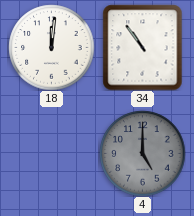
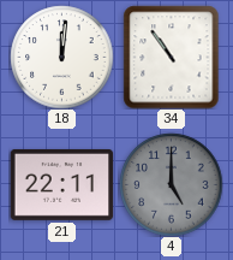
21: none -> 22:11 (61, 184)
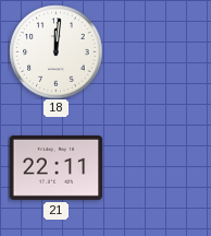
34: 10:54 -> none (172, 57)
4: 5:00 -> none (171, 184)
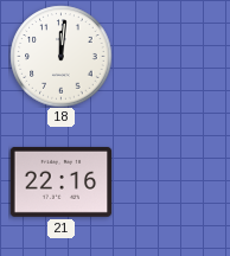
21: 22:11 -> 22:16 (60, 181)
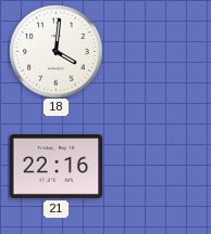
18: 12:01 -> 4:01 (55, 51)
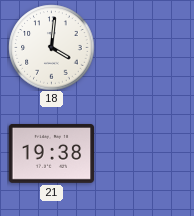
21: 22:16 -> 19:38 (51, 153)
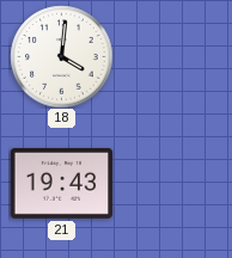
21: 19:38 -> 19:43 (61, 183)
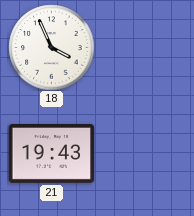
18: 4:01 -> 3:56 (51, 47)
